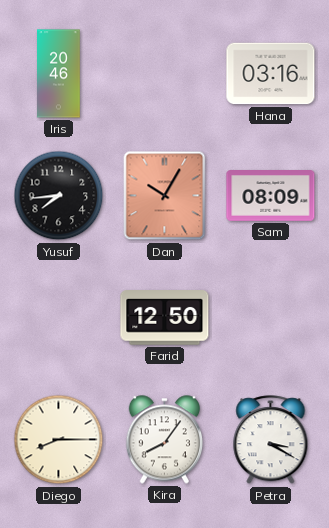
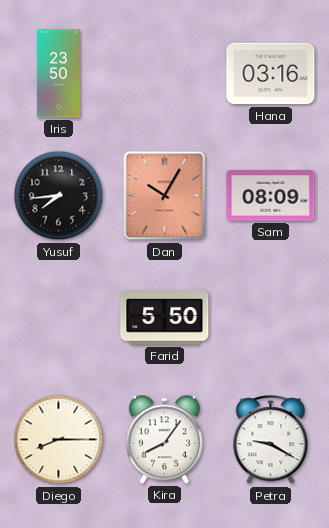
Iris: 20:46 -> 23:50 (59, 74)
Farid: 12:50 -> 5:50 (165, 318)
Petra: 3:20 -> 9:20 (271, 440)
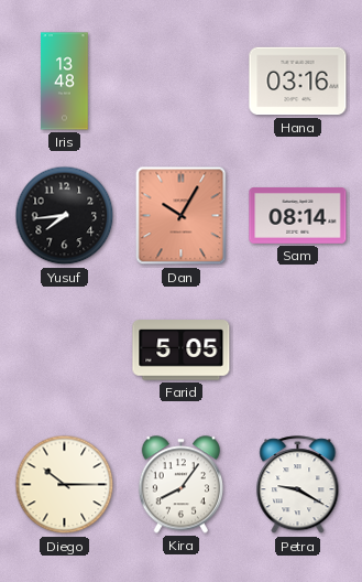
Iris: 23:50 -> 13:48 (65, 82)
Sam: 08:09 -> 08:14 (298, 216)
Farid: 5:50 -> 5:05 (182, 351)
Diego: 8:15 -> 10:15 (65, 485)
